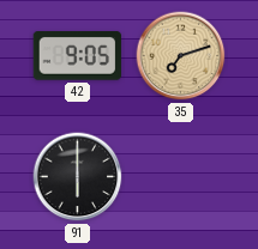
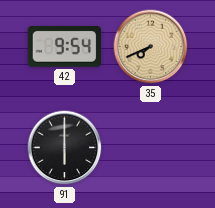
42: 9:05 -> 9:54 (64, 47)
35: 7:12 -> 7:41 (151, 47)
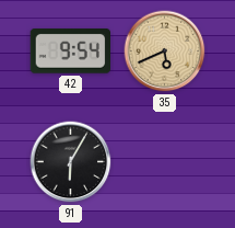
35: 7:41 -> 5:41 (165, 52)
91: 6:00 -> 6:05 (71, 162)
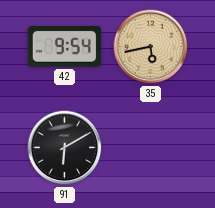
35: 5:41 -> 5:43 (151, 47)
91: 6:05 -> 6:10 (65, 148)
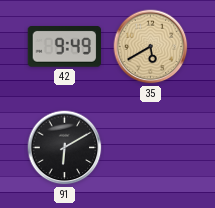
42: 9:54 -> 9:49 (64, 47)
35: 5:43 -> 5:40 (151, 47)
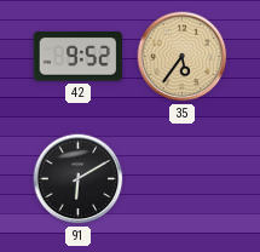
42: 9:49 -> 9:52 (77, 57)
35: 5:40 -> 5:36 (183, 57)
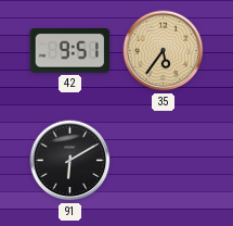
42: 9:52 -> 9:51 (69, 51)
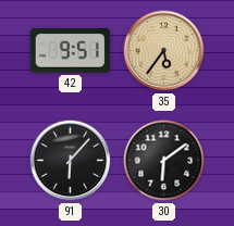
91: 6:10 -> 6:07 (71, 161)
30: none -> 6:09 (164, 161)
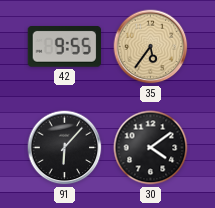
42: 9:51 -> 9:55 (64, 47)
30: 6:09 -> 4:09 (151, 148)
